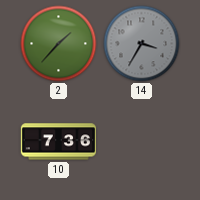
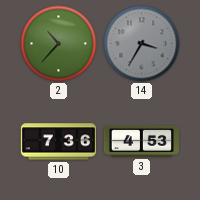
2: 1:37 -> 10:37 (59, 44)
3: none -> 4:53 (141, 141)
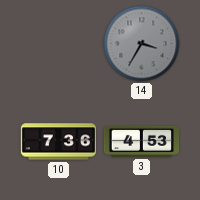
2: 10:37 -> none (59, 44)
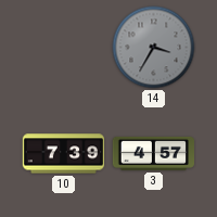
10: 7:36 -> 7:39 (63, 154)
3: 4:53 -> 4:57 (153, 153)
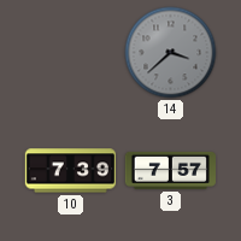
14: 3:35 -> 3:38 (171, 53)
3: 4:57 -> 7:57 (170, 170)
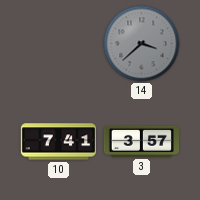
10: 7:39 -> 7:41 (58, 142)
3: 7:57 -> 3:57 (141, 141)
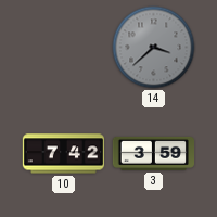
10: 7:41 -> 7:42 (63, 154)
3: 3:57 -> 3:59 (153, 153)
